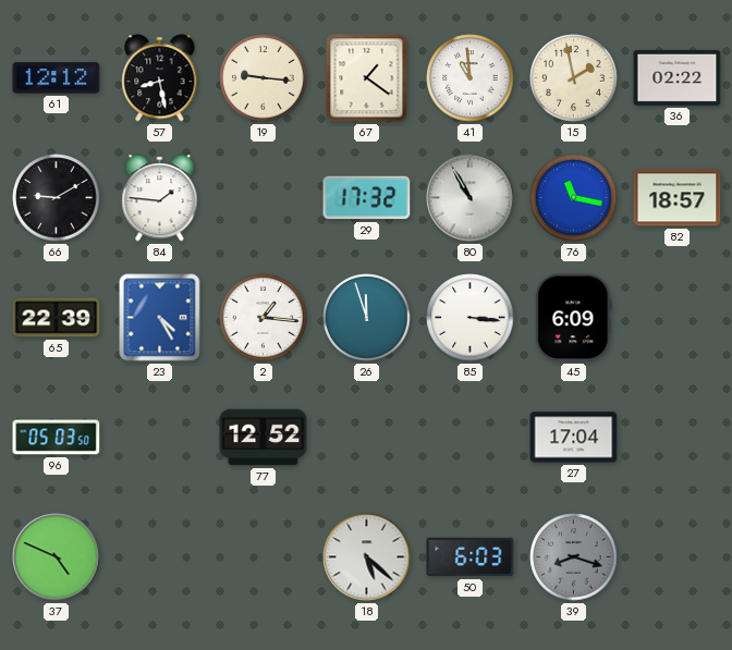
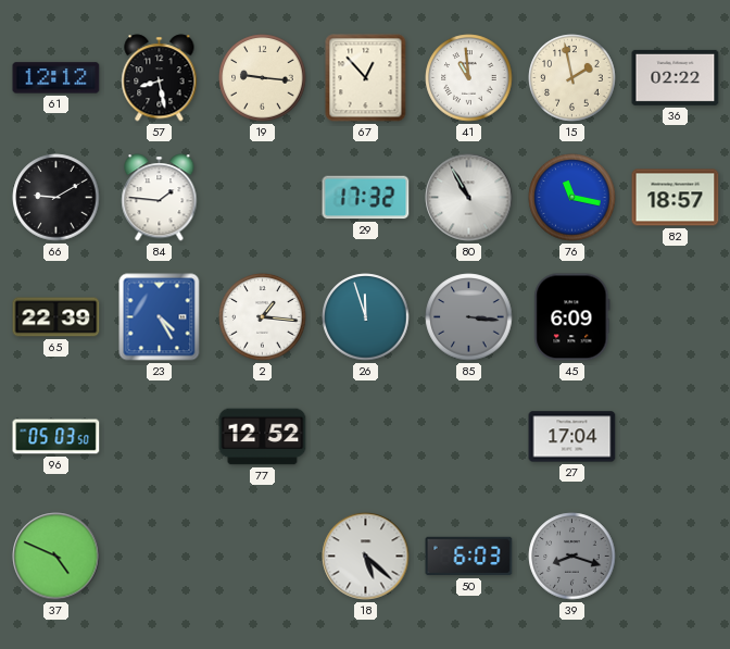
67: 1:21 -> 12:53 (366, 78)
85 dial: white -> grey (469, 317)
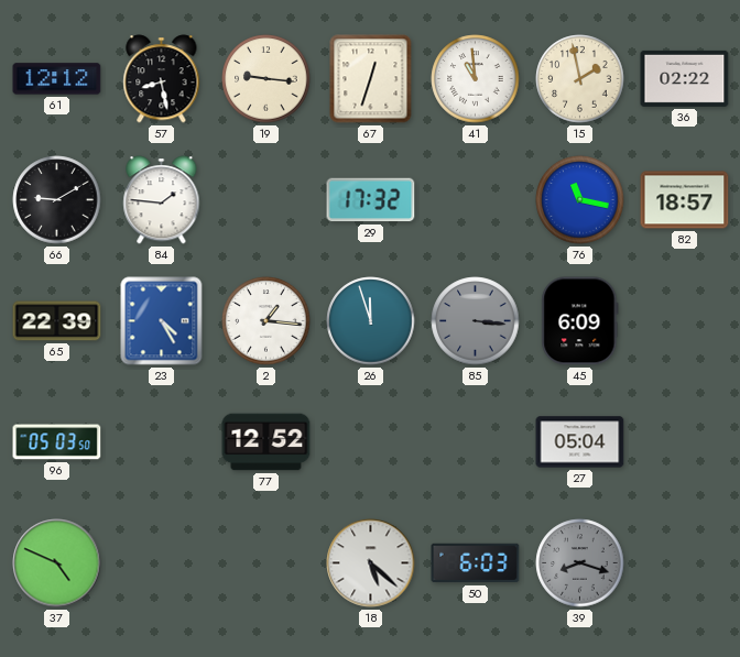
67: 12:53 -> 12:33 (371, 79)
80: 10:55 -> none (469, 198)
27: 17:04 -> 05:04 (580, 442)
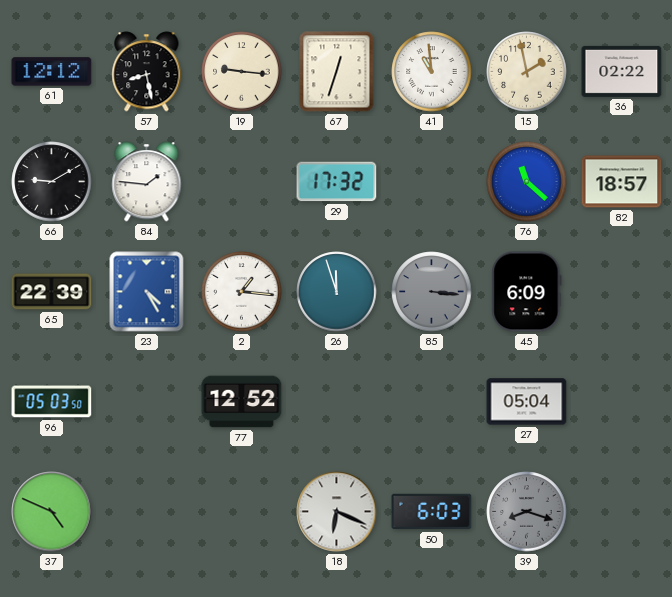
76: 11:17 -> 11:22 (527, 182)
18: 5:22 -> 6:19 (337, 512)
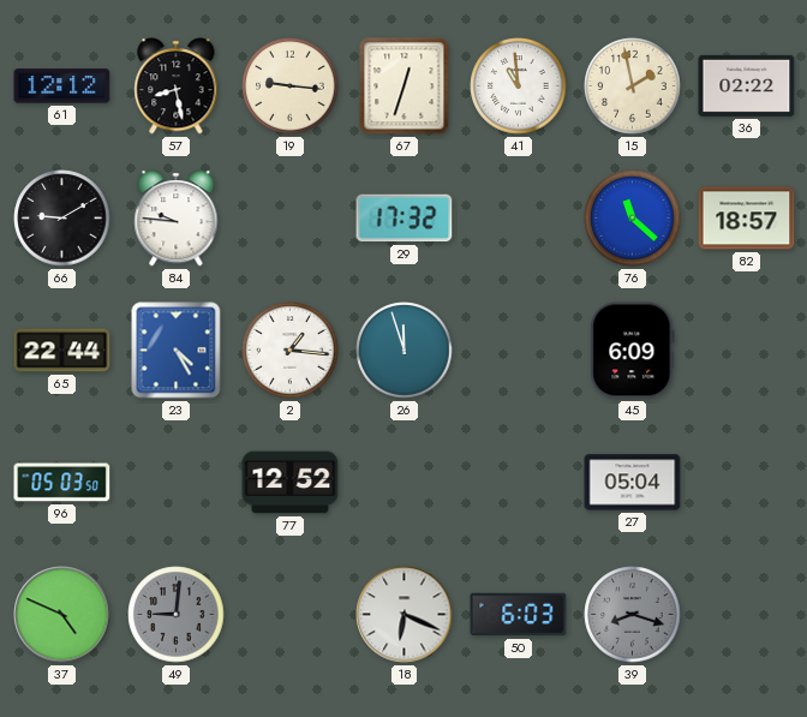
84: 1:46 -> 9:46 (177, 219)
65: 22:39 -> 22:44 (62, 351)
85: 3:16 -> none (432, 292)
49: none -> 9:01 (177, 615)
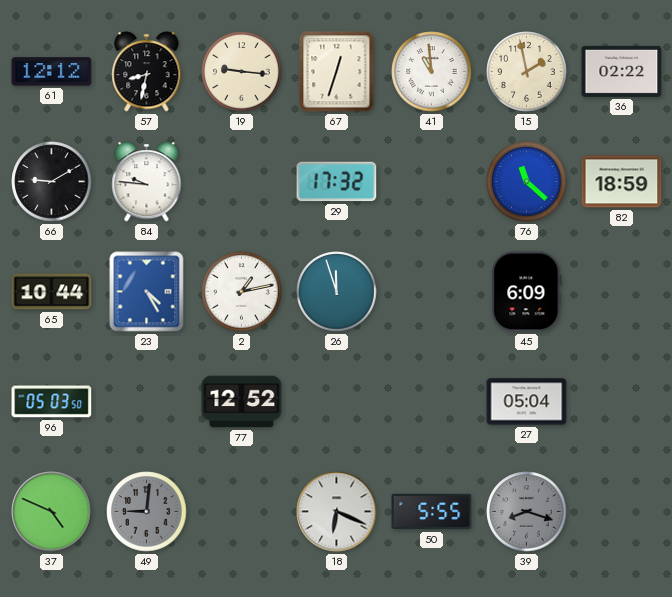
57: 8:28 -> 8:32 (147, 72)
82: 18:57 -> 18:59 (622, 182)
65: 22:44 -> 10:44 (52, 292)
2: 1:16 -> 1:13 (242, 292)
50: 6:03 -> 5:55 (432, 512)
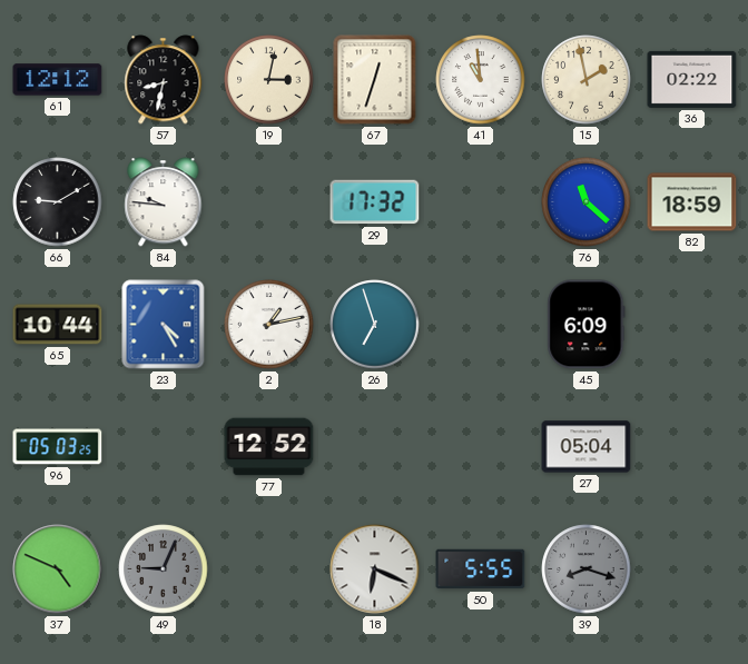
19: 9:16 -> 3:02 (269, 80)
26: 11:57 -> 6:57 (375, 325)
96: 05:03:50 -> 05:03:25 (58, 447)
49: 9:01 -> 9:04 (164, 569)
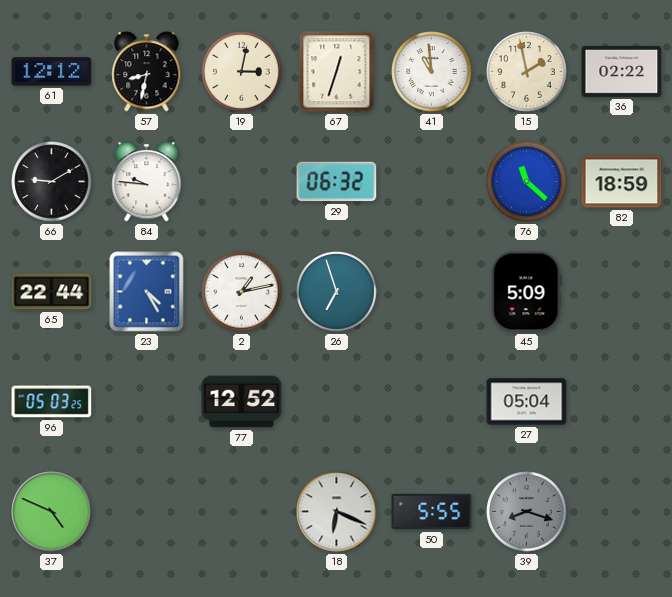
29: 17:32 -> 06:32 (337, 182)
65: 10:44 -> 22:44 (52, 292)
45: 6:09 -> 5:09 (527, 292)
49: 9:04 -> none (164, 569)
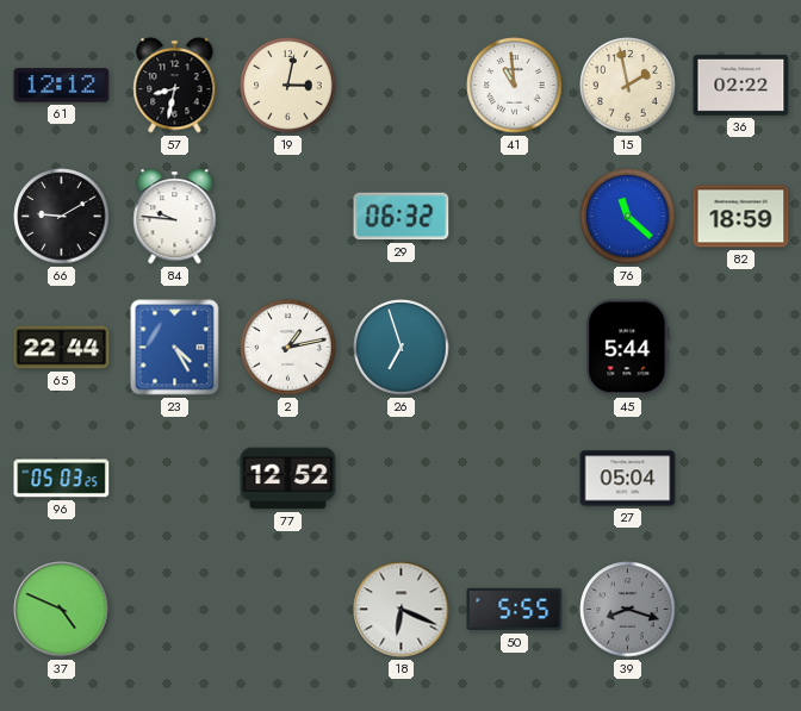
67: 12:33 -> none (337, 72)
45: 5:09 -> 5:44 (628, 348)
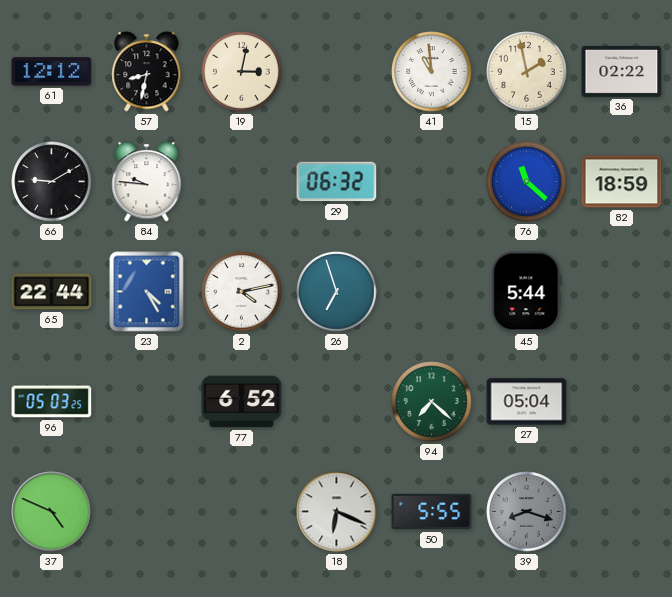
2: 1:13 -> 4:13 (242, 292)
77: 12:52 -> 6:52 (242, 402)
94: none -> 7:22 (432, 402)
